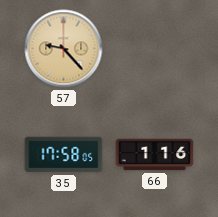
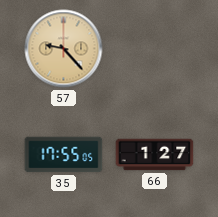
35: 17:58 -> 17:55 (64, 155)
66: 1:16 -> 1:27 (155, 155)
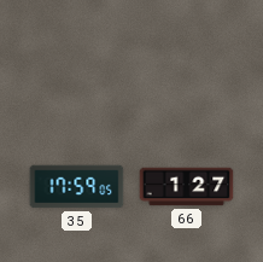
57: 9:23 -> none (64, 49)
35: 17:55 -> 17:59 (77, 187)
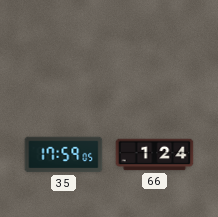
66: 1:27 -> 1:24 (155, 155)
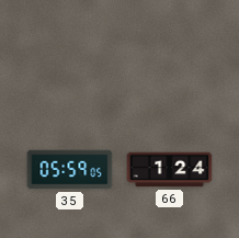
35: 17:59 -> 05:59 (70, 170)
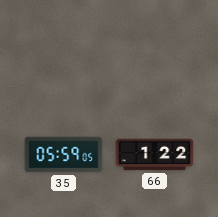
66: 1:24 -> 1:22 (155, 155)
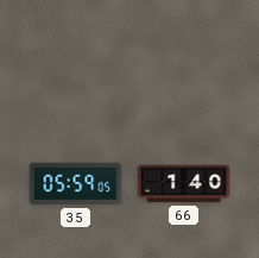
66: 1:22 -> 1:40 (184, 184)
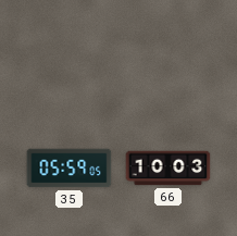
66: 1:40 -> 10:03 (169, 169)
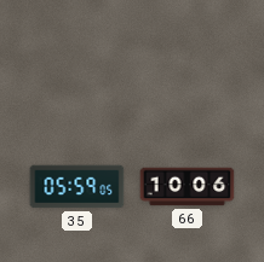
66: 10:03 -> 10:06 (188, 187)
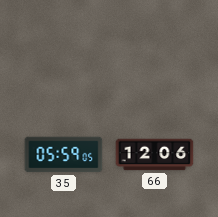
66: 10:06 -> 12:06 (155, 155)
